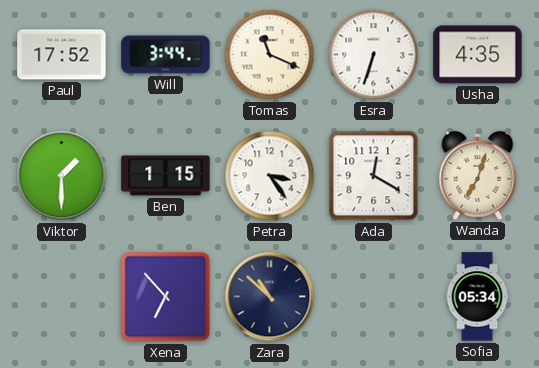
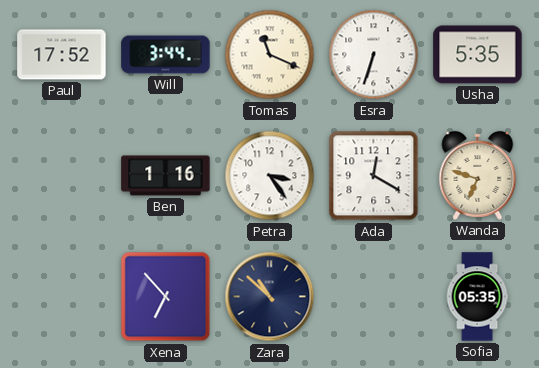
Usha: 4:35 -> 5:35 (478, 55)
Viktor: 1:30 -> none (62, 176)
Ben: 1:15 -> 1:16 (166, 176)
Wanda: 7:03 -> 6:48 (478, 175)
Sofia: 05:34 -> 05:35 (477, 297)
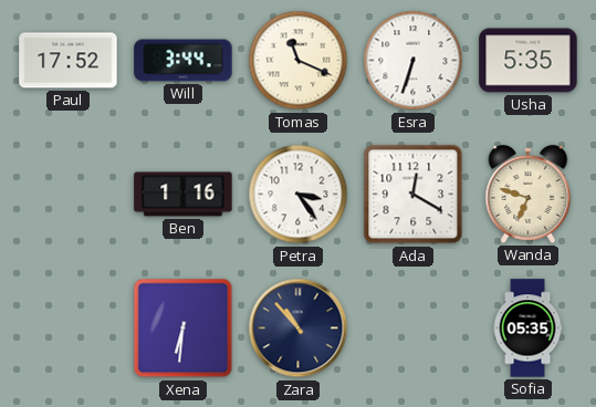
Xena: 6:53 -> 6:31 (184, 328)
Zara: 10:52 -> 10:53 (299, 328)
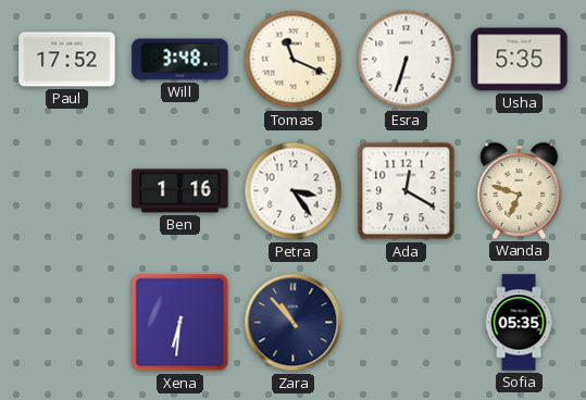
Will: 3:44 -> 3:48 (180, 60)
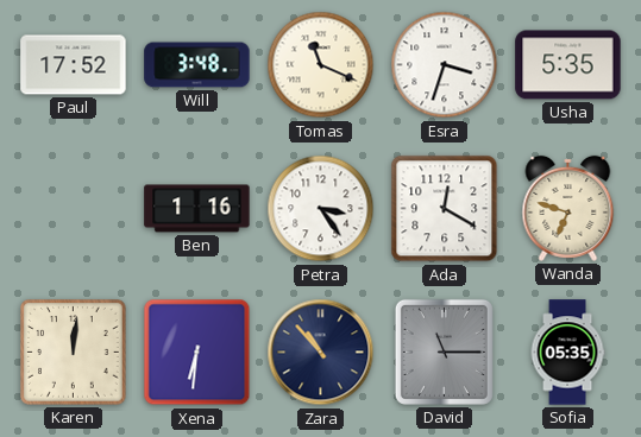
Esra: 6:33 -> 3:33 (445, 65)
Karen: none -> 12:01 (74, 353)
David: none -> 11:15 (444, 351)
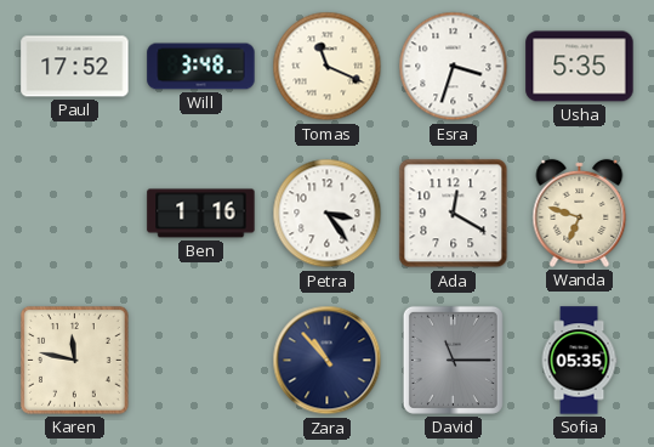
Karen: 12:01 -> 11:47 (75, 361)
Xena: 6:31 -> none (197, 353)
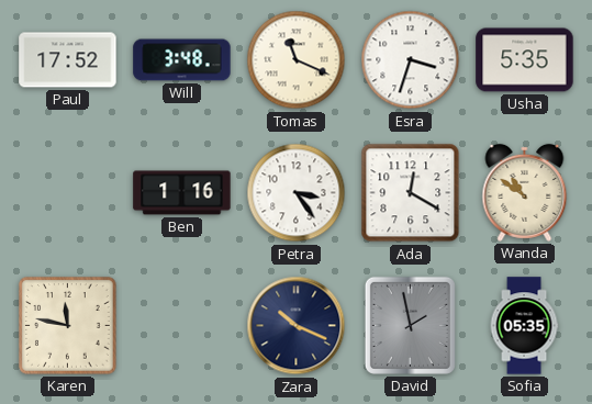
Wanda: 6:48 -> 10:51 (525, 192)
Zara: 10:53 -> 10:19 (297, 326)
David: 11:15 -> 1:58 (410, 325)
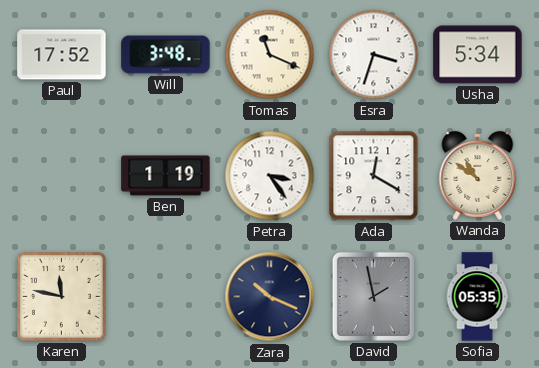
Usha: 5:35 -> 5:34 (478, 55)
Ben: 1:16 -> 1:19 (166, 176)
